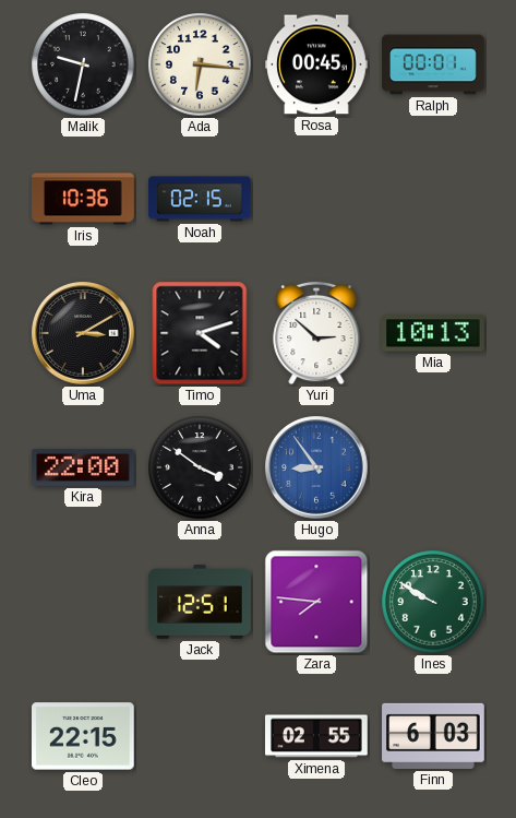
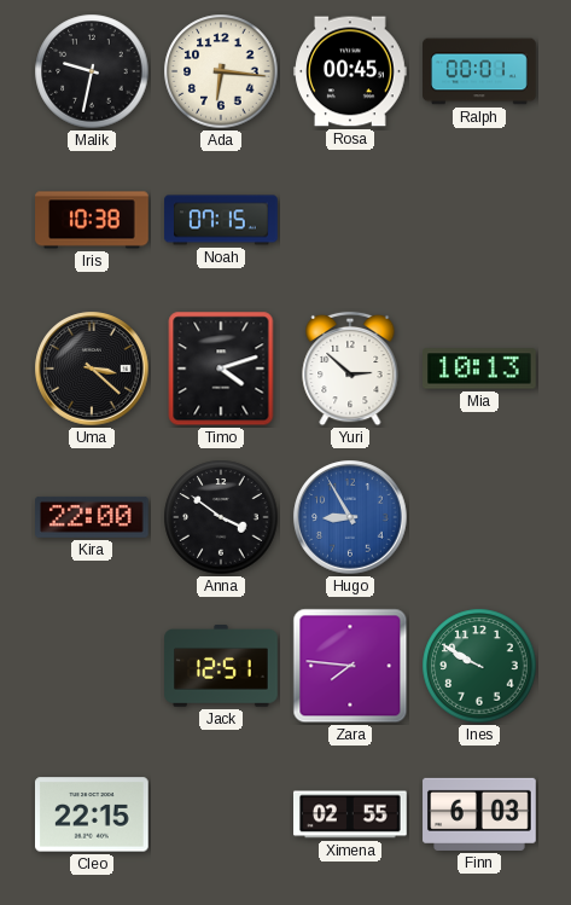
Iris: 10:36 -> 10:38 (92, 220)
Noah: 02:15 -> 07:15 (221, 220)
Uma: 3:10 -> 3:22 (92, 369)
Hugo: 8:54 -> 8:55 (350, 517)
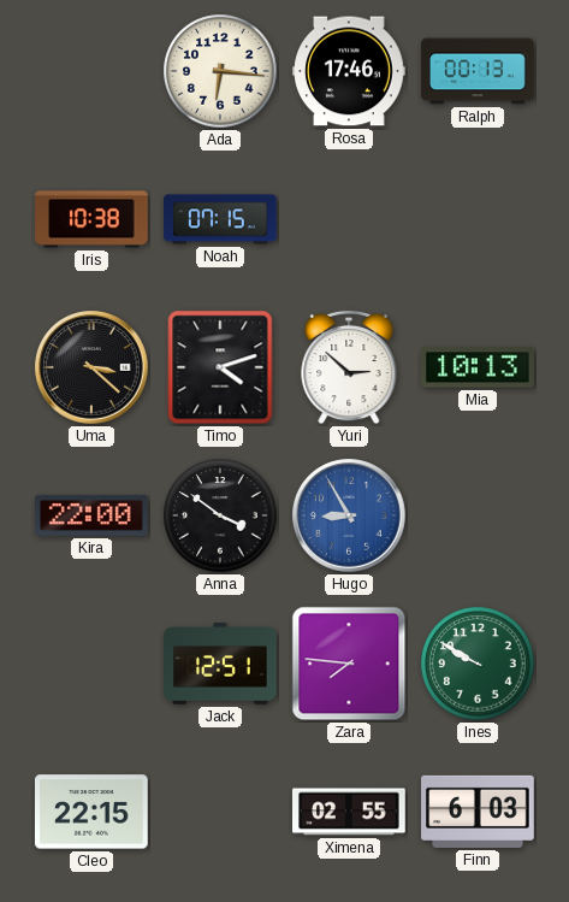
Malik: 9:32 -> none (92, 71)
Rosa: 00:45 -> 17:46 (349, 71)
Ralph: 00:01 -> 00:13 (478, 71)
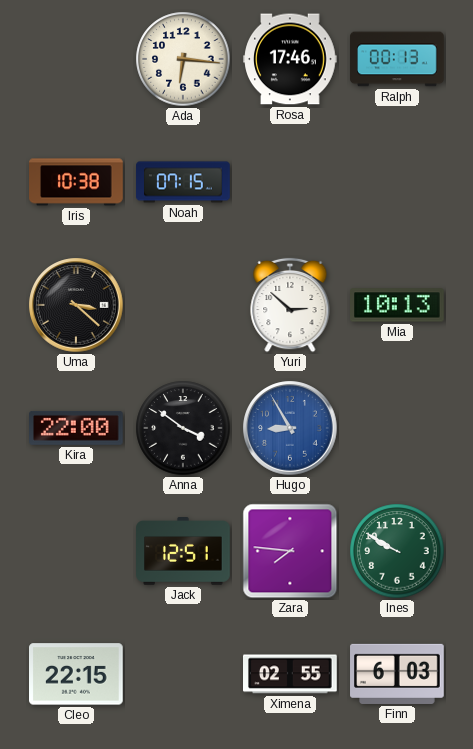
Timo: 4:12 -> none (220, 367)
